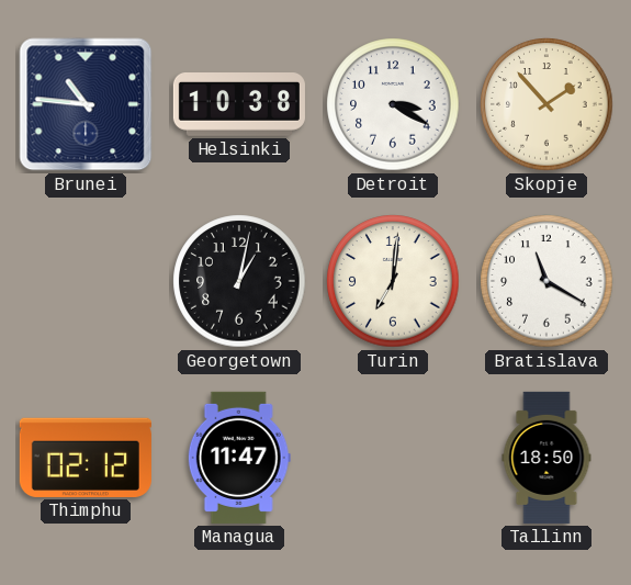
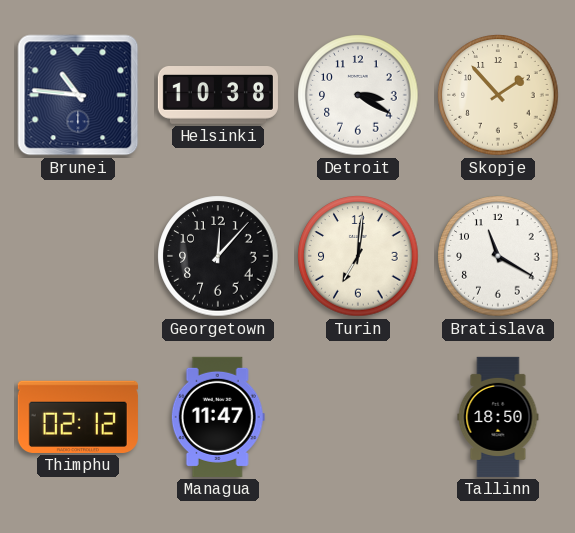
Georgetown: 1:02 -> 12:07 (218, 256)
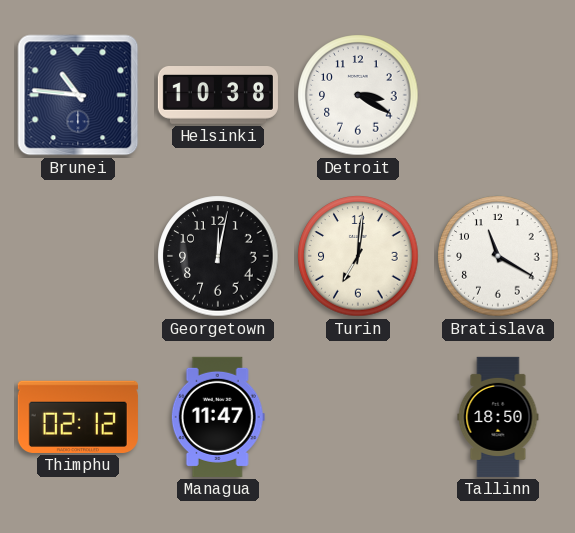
Skopje: 1:53 -> none (498, 95)
Georgetown: 12:07 -> 12:02 (218, 256)
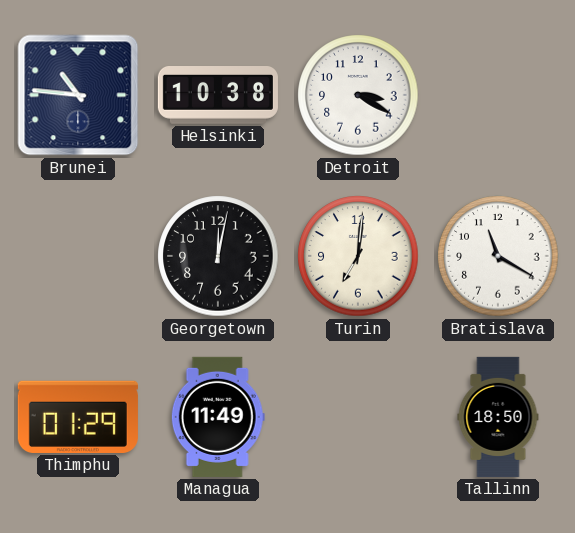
Thimphu: 02:12 -> 01:29 (78, 417)
Managua: 11:47 -> 11:49 (218, 417)
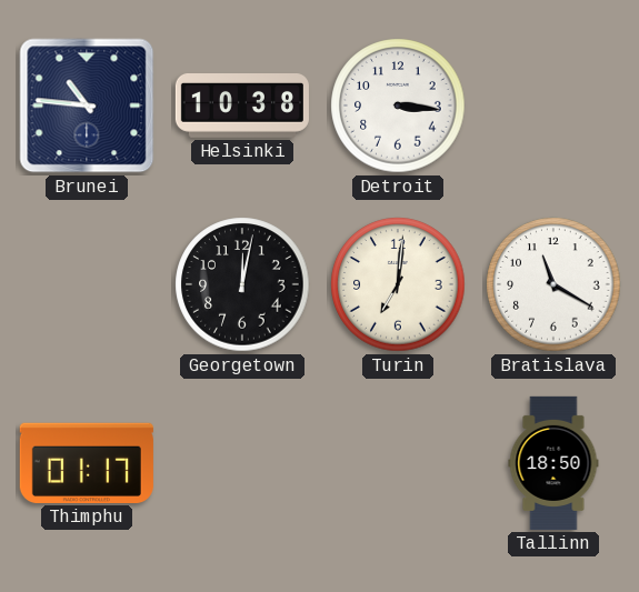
Detroit: 3:20 -> 3:16 (398, 106)
Thimphu: 01:29 -> 01:17 (87, 463)
Managua: 11:49 -> none (218, 417)
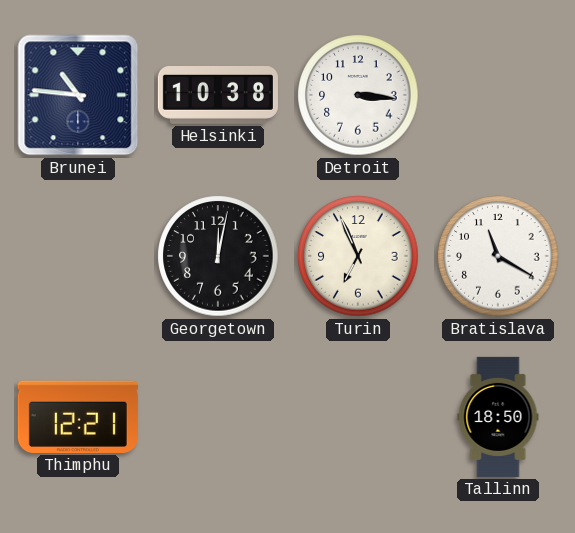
Turin: 7:01 -> 6:56 (358, 256)
Thimphu: 01:17 -> 12:21 (78, 417)
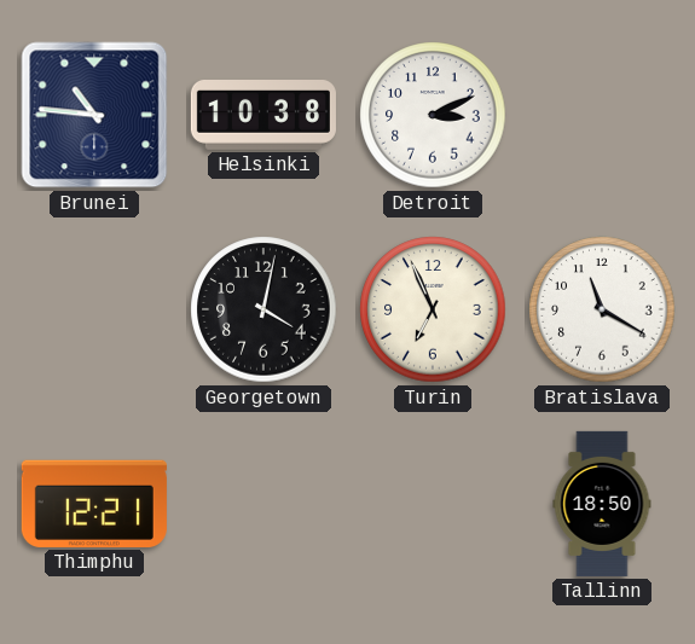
Detroit: 3:16 -> 3:11 (433, 115)
Georgetown: 12:02 -> 4:02 (263, 309)
